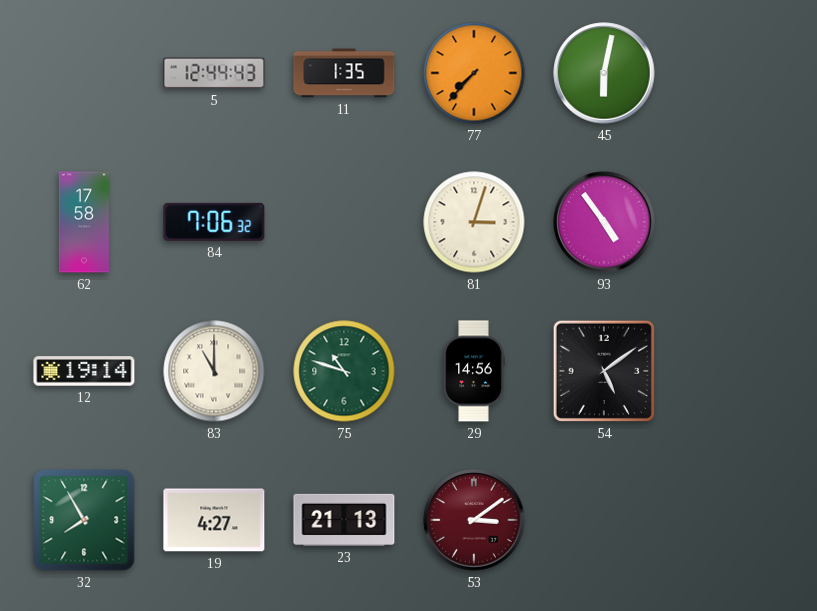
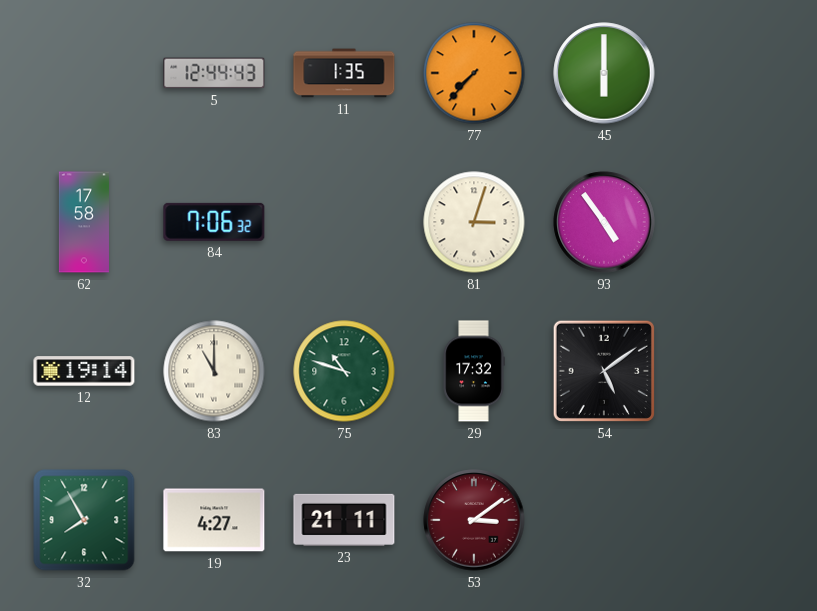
45: 6:02 -> 6:00 (604, 73)
29: 14:56 -> 17:32 (474, 371)
23: 21:13 -> 21:11 (344, 520)
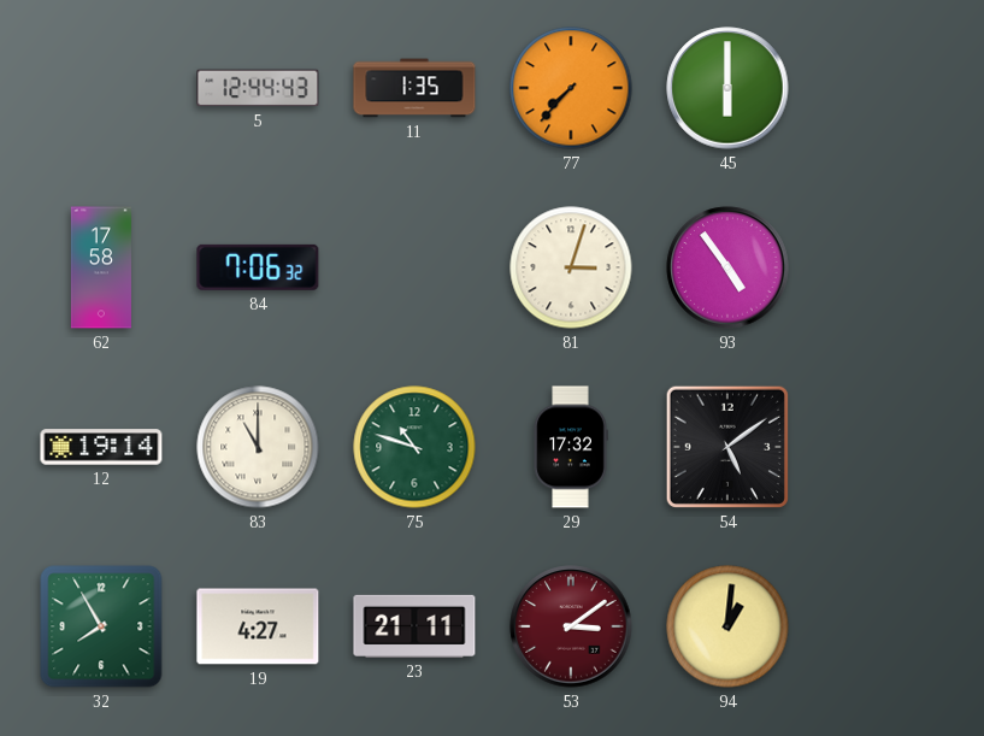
94: none -> 1:01 (727, 626)
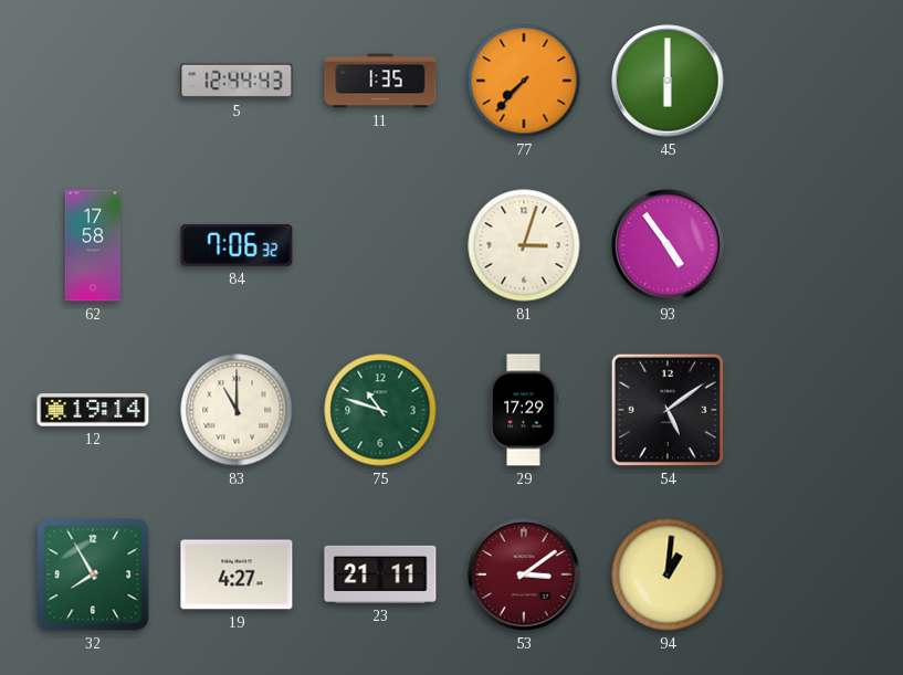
29: 17:32 -> 17:29 (524, 410)
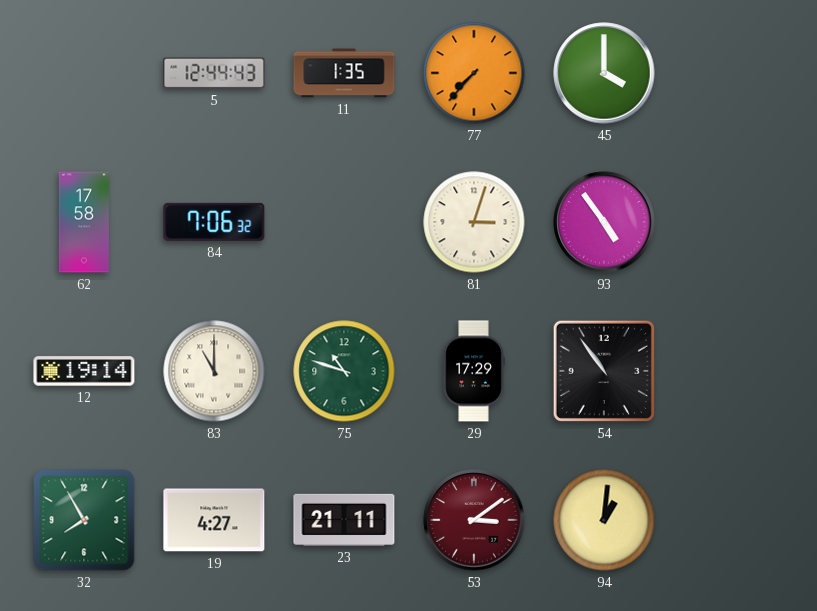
45: 6:00 -> 4:00 (604, 73)
54: 5:09 -> 10:54 (604, 371)
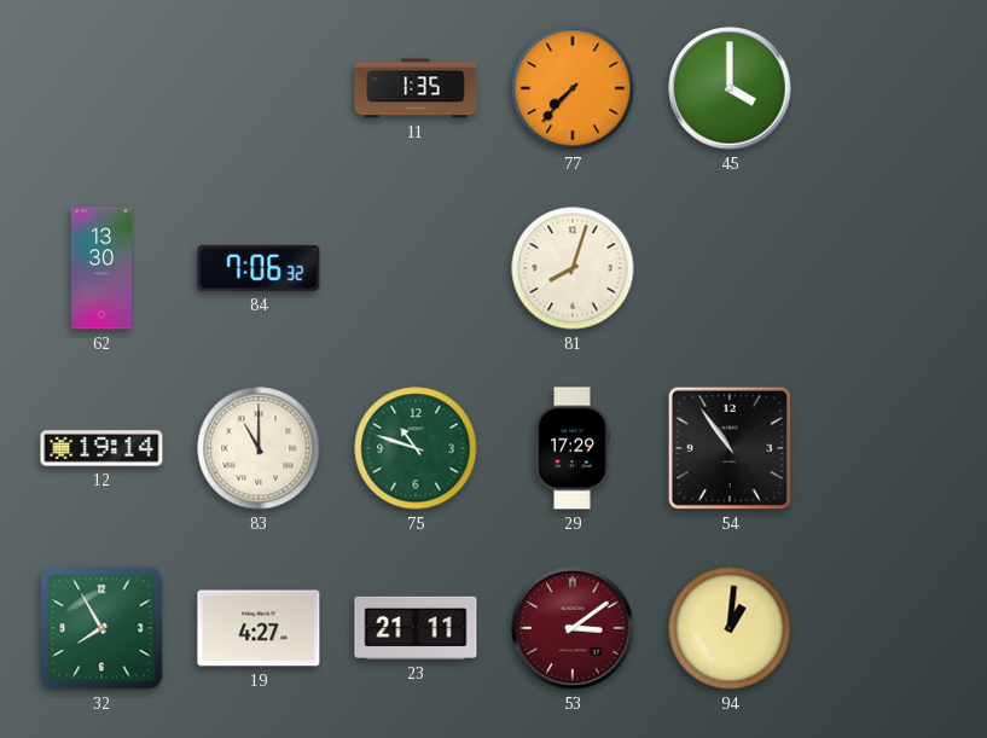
5: 12:44 -> none (214, 73)
62: 17:58 -> 13:30 (101, 268)
81: 3:03 -> 8:03 (573, 268)
93: 4:54 -> none (604, 222)
